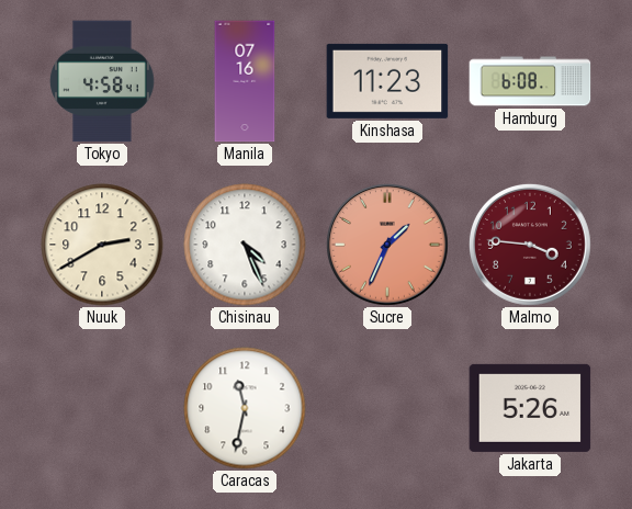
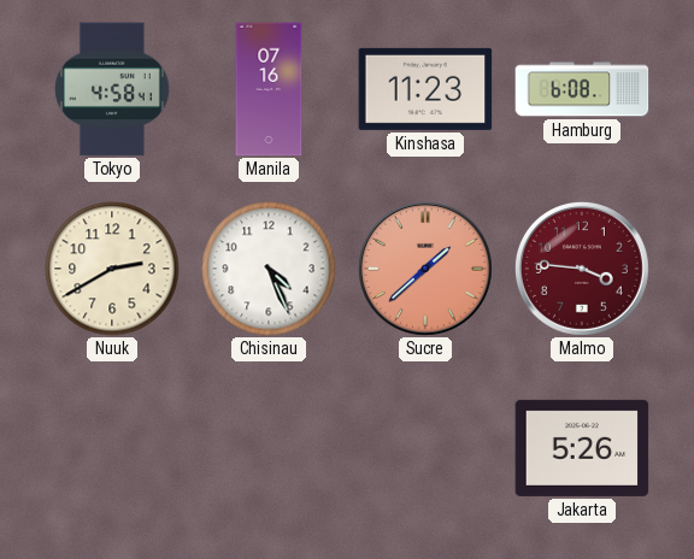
Sucre: 1:34 -> 1:38 (425, 269)
Caracas: 11:32 -> none (245, 408)
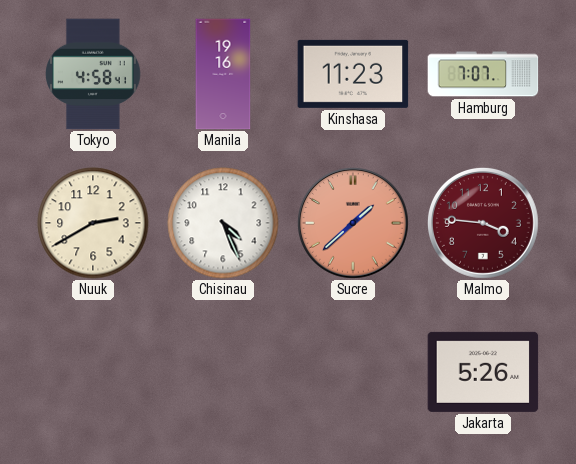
Manila: 07:16 -> 19:16 (223, 74)
Hamburg: 6:08 -> 7:07 (483, 74)
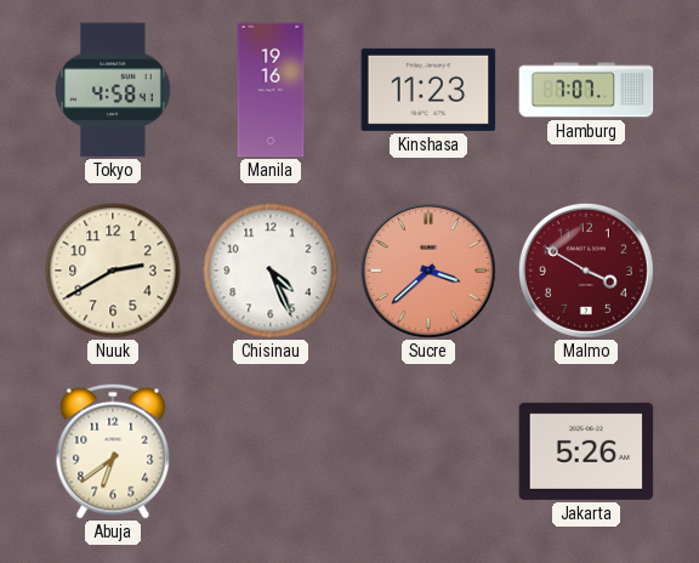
Sucre: 1:38 -> 3:38 (428, 271)
Malmo: 3:46 -> 3:50 (586, 271)
Abuja: none -> 6:39 (113, 451)
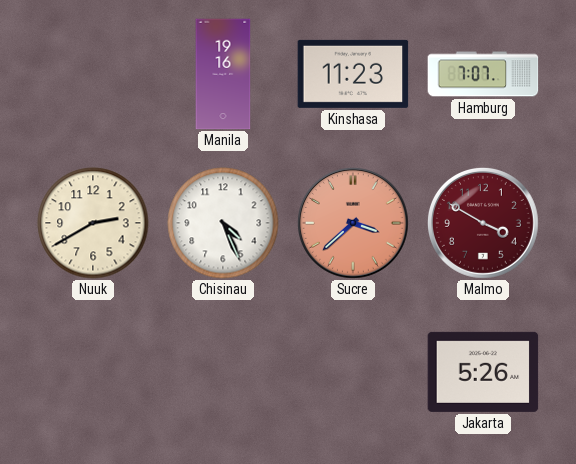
Tokyo: 4:58 -> none (113, 90)
Abuja: 6:39 -> none (113, 451)
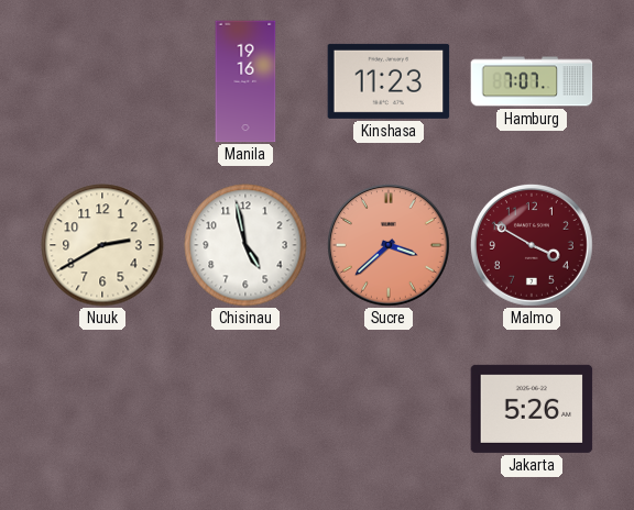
Chisinau: 4:26 -> 4:58 (245, 245)
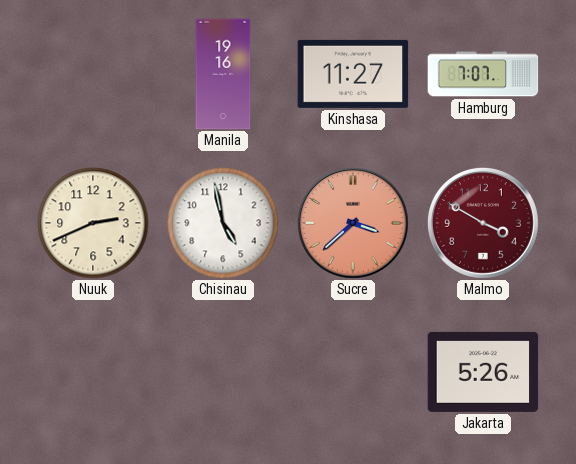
Kinshasa: 11:23 -> 11:27 (353, 74)
Nuuk: 2:40 -> 2:41 (93, 223)
